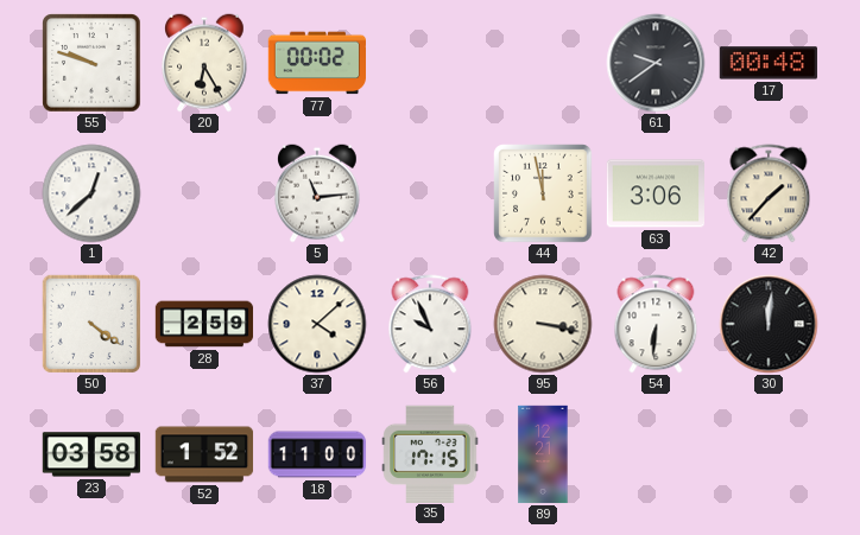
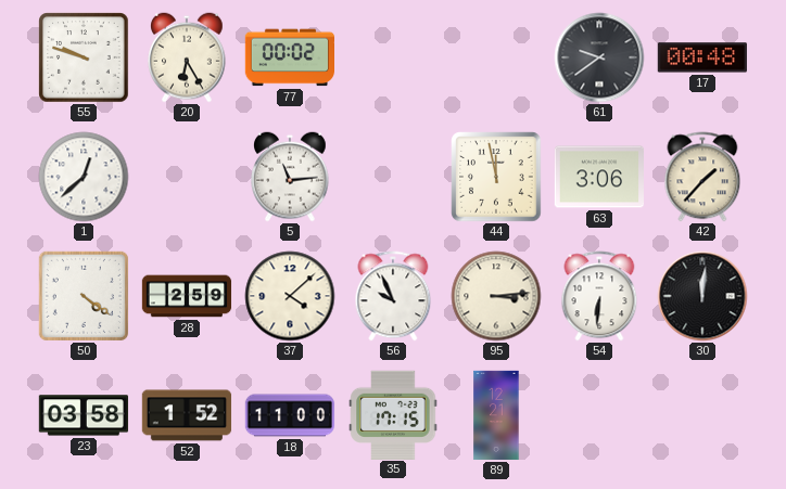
95: 3:17 -> 3:14 (496, 296)
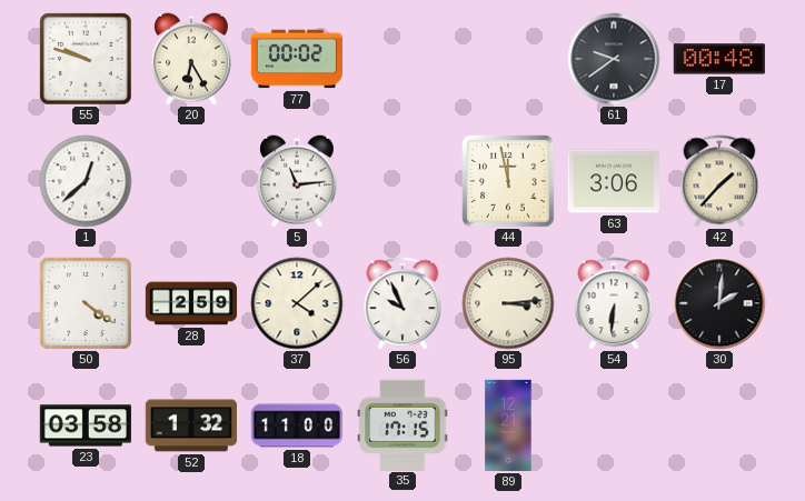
30: 12:01 -> 2:01 (719, 303)
52: 1:52 -> 1:32 (191, 425)
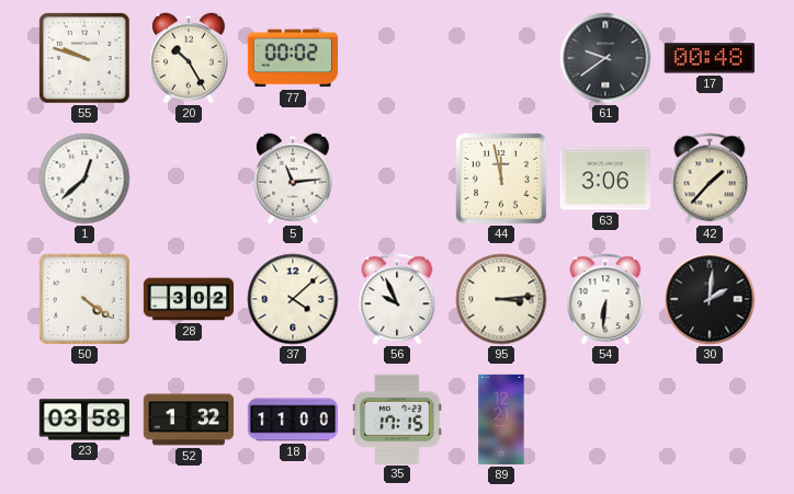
20: 6:25 -> 10:25 (189, 58)
28: 2:59 -> 3:02 (189, 299)
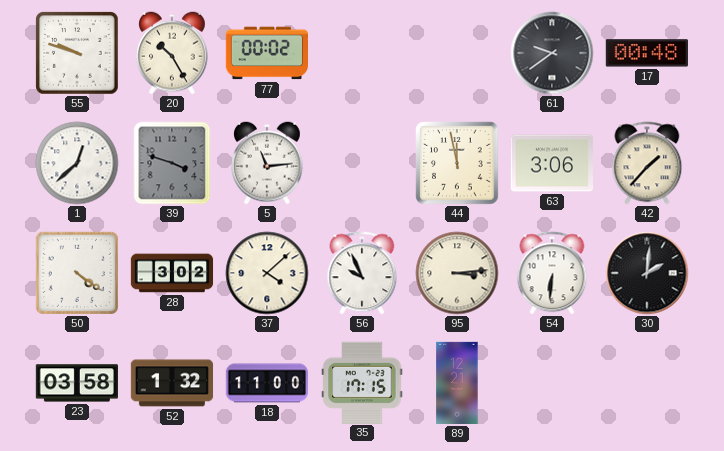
39: none -> 3:48 (172, 163)
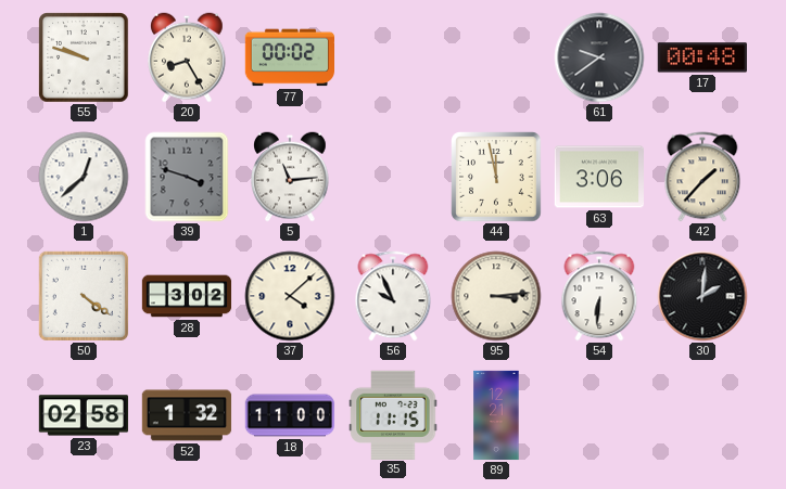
20: 10:25 -> 8:25 (187, 57)
23: 03:58 -> 02:58 (83, 415)
35: 17:15 -> 11:15 (393, 414)
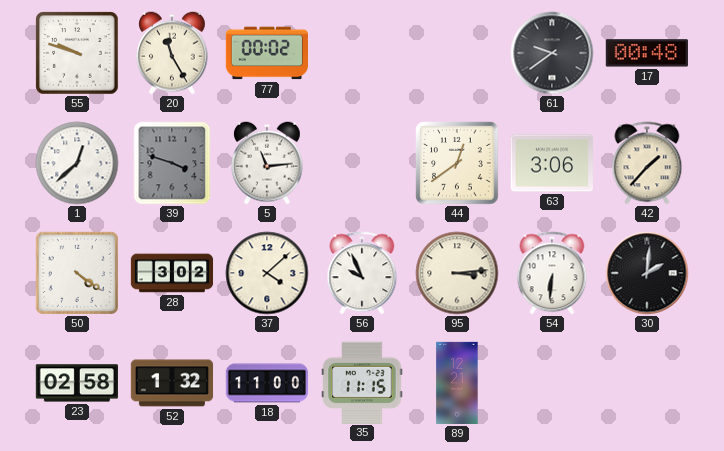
20: 8:25 -> 11:25 (172, 53)
44: 11:58 -> 12:39 (457, 163)
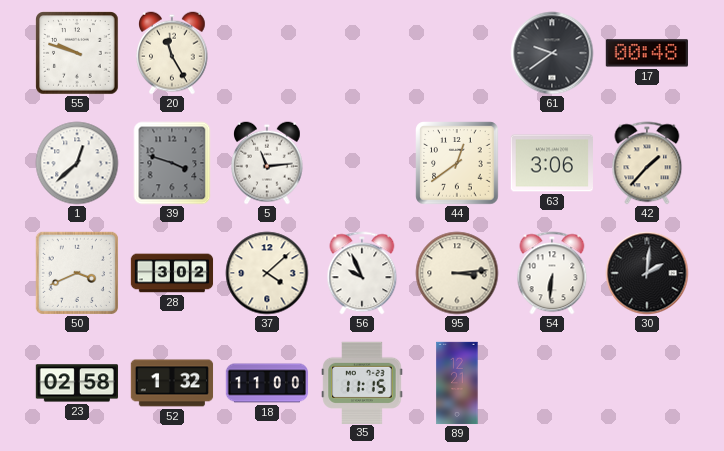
77: 00:02 -> none (266, 53)
50: 4:21 -> 3:41 (77, 273)
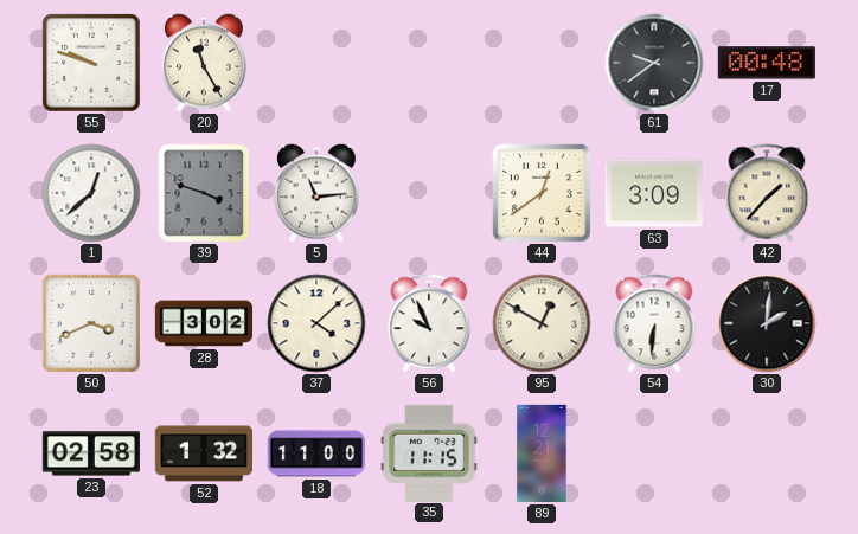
63: 3:06 -> 3:09 (653, 193)
95: 3:14 -> 12:50 (542, 323)
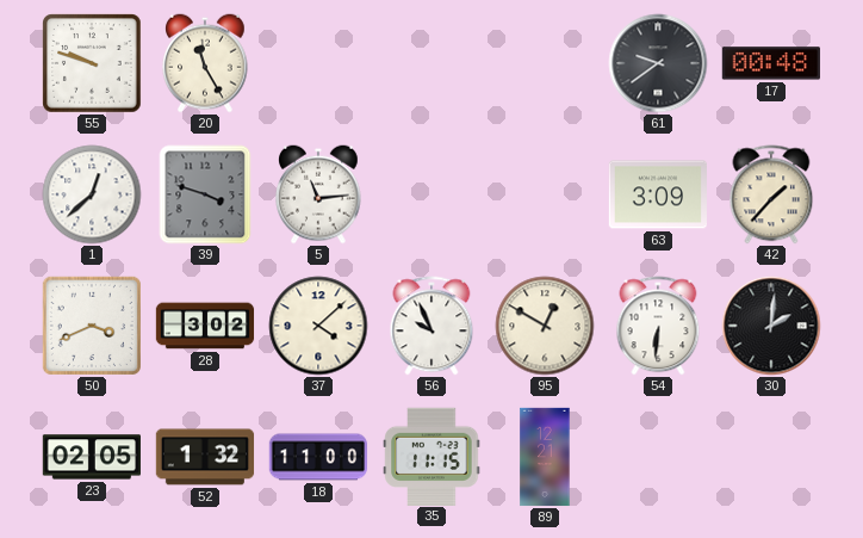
44: 12:39 -> none (542, 193)
23: 02:58 -> 02:05 (91, 457)
